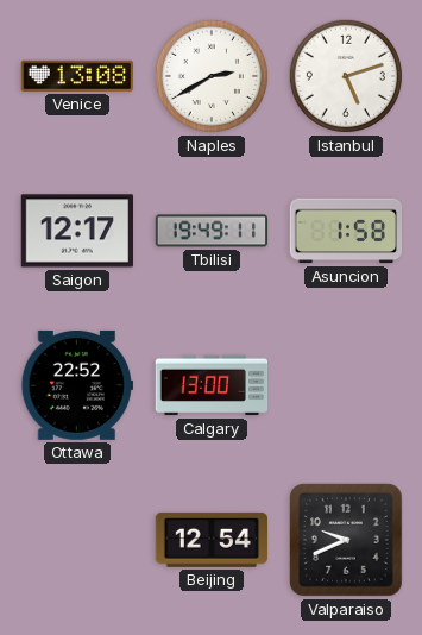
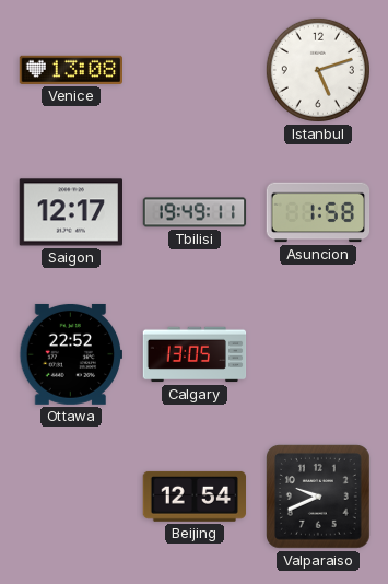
Naples: 2:40 -> none (212, 76)
Calgary: 13:00 -> 13:05 (195, 354)
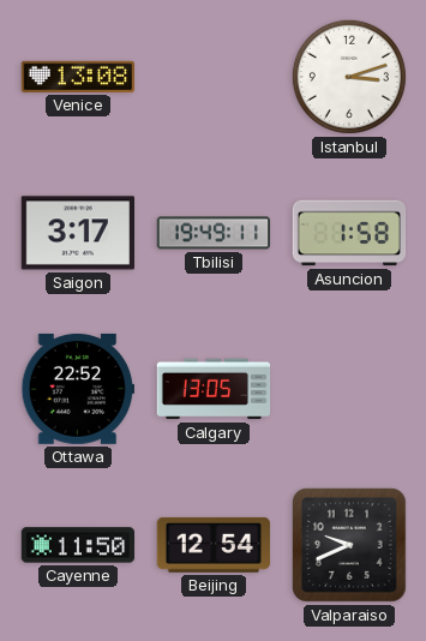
Istanbul: 5:12 -> 3:12 (349, 77)
Saigon: 12:17 -> 3:17 (77, 233)
Cayenne: none -> 11:50 (78, 545)
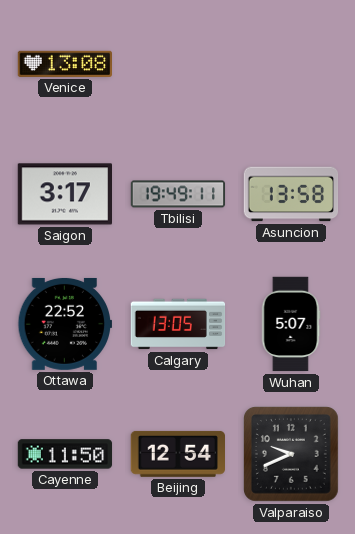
Istanbul: 3:12 -> none (349, 77)
Asuncion: 1:58 -> 13:58 (291, 194)
Wuhan: none -> 5:07 (291, 324)
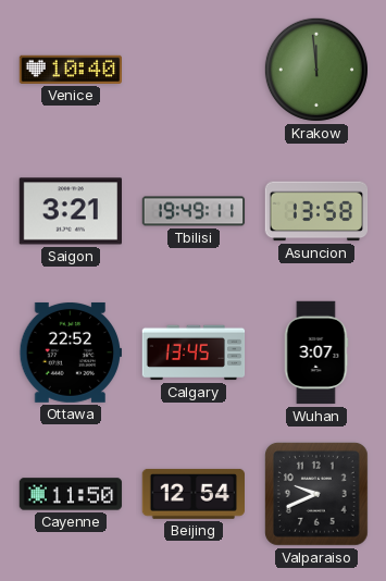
Venice: 13:08 -> 10:40 (70, 70)
Krakow: none -> 11:59 (316, 70)
Saigon: 3:17 -> 3:21 (70, 211)
Calgary: 13:05 -> 13:45 (194, 353)
Wuhan: 5:07 -> 3:07 (316, 353)
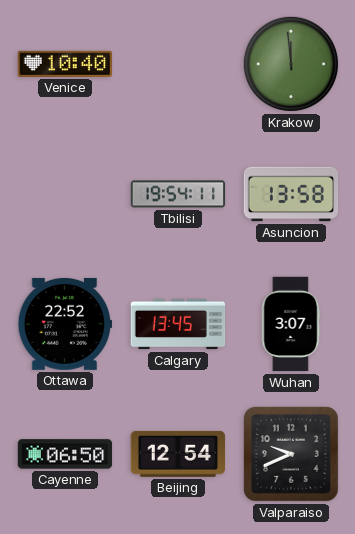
Saigon: 3:21 -> none (70, 211)
Tbilisi: 19:49 -> 19:54 (178, 194)
Cayenne: 11:50 -> 06:50 (65, 454)
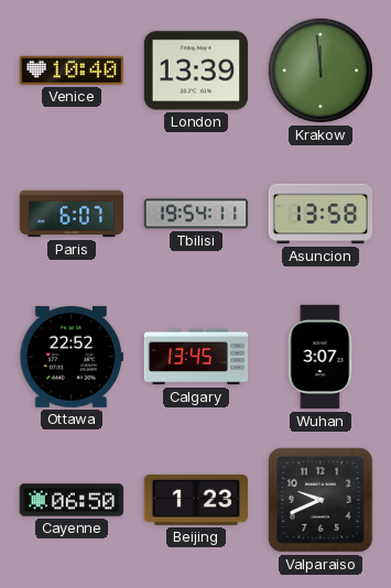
London: none -> 13:39 (195, 70)
Paris: none -> 6:07 (72, 214)
Beijing: 12:54 -> 1:23 (195, 500)
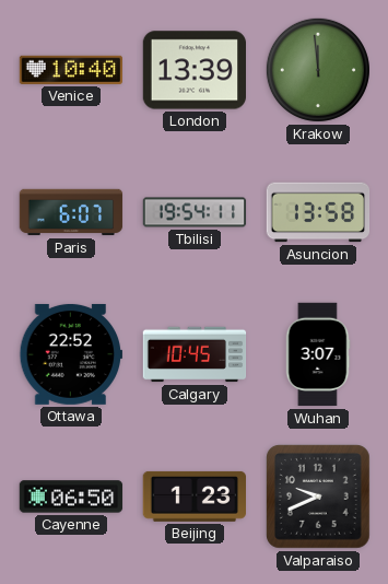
Calgary: 13:45 -> 10:45 (195, 354)
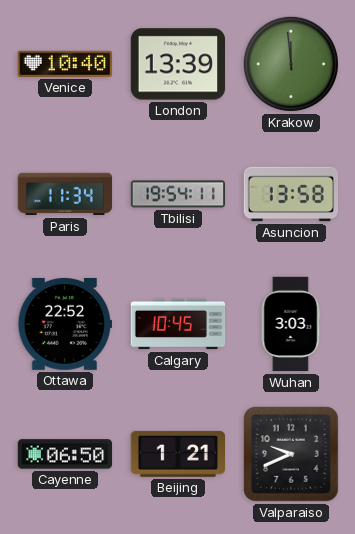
Paris: 6:07 -> 11:34 (65, 194)
Wuhan: 3:07 -> 3:03 (291, 324)
Beijing: 1:23 -> 1:21 (177, 454)
